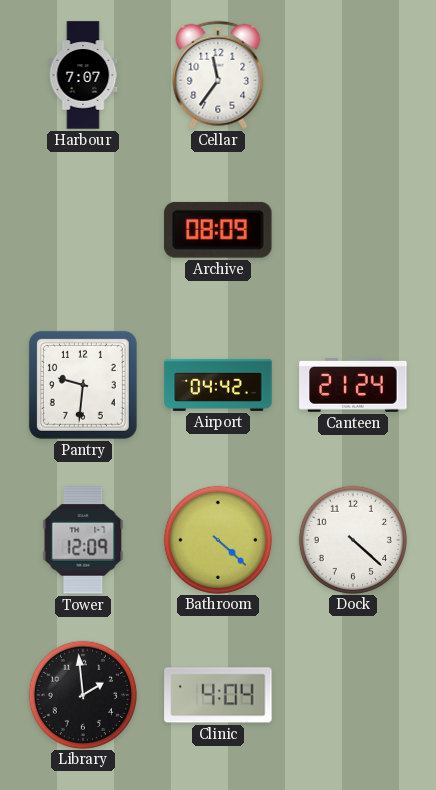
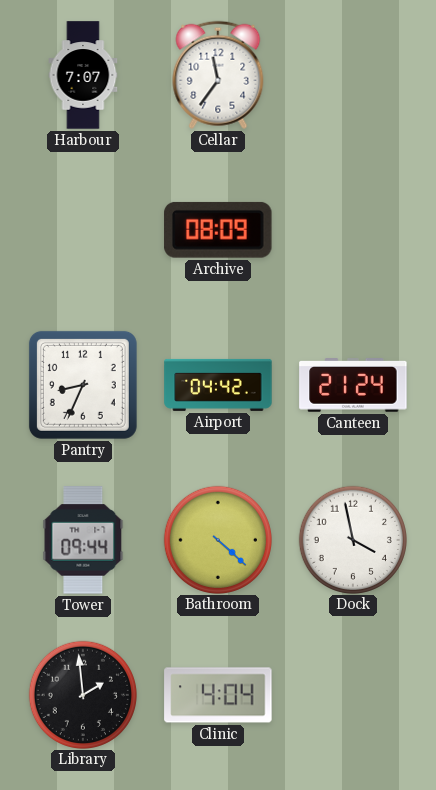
Pantry: 9:31 -> 8:34 (83, 385)
Tower: 12:09 -> 09:44 (83, 540)
Dock: 4:22 -> 3:58 (352, 539)
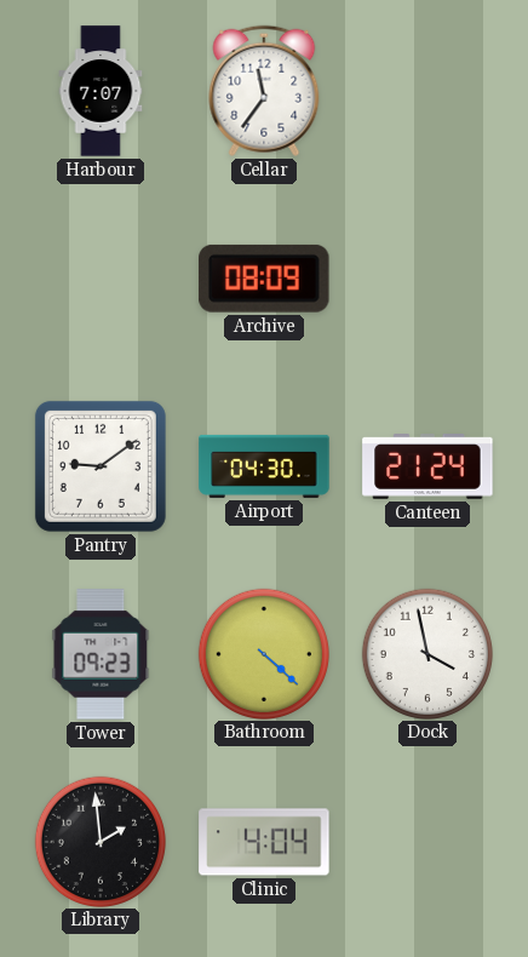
Pantry: 8:34 -> 9:09 (101, 466)
Airport: 04:42 -> 04:30 (264, 466)
Tower: 09:44 -> 09:23 (101, 654)
